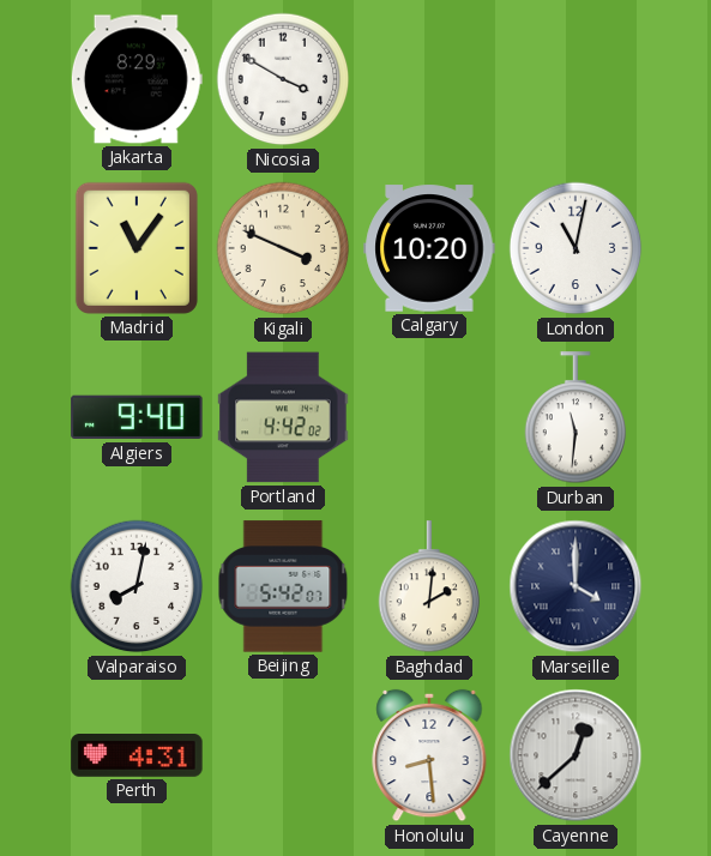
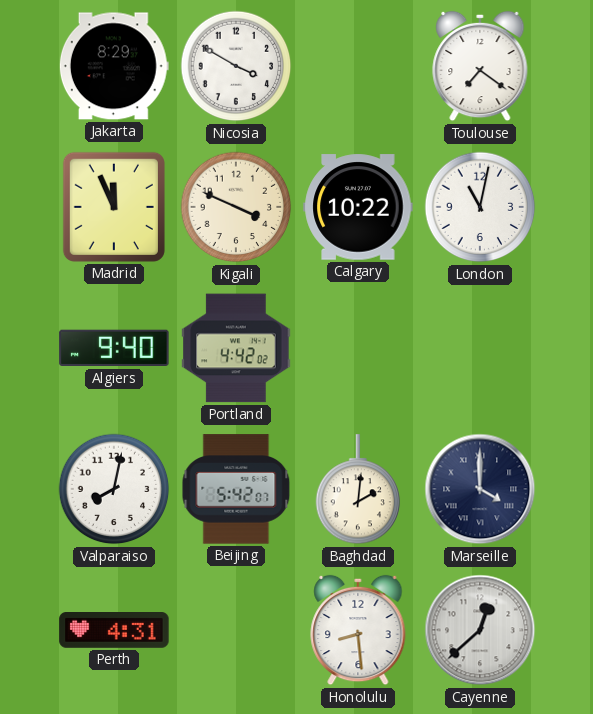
Toulouse: none -> 7:21 (480, 66)
Madrid: 11:06 -> 11:56 (114, 207)
Calgary: 10:20 -> 10:22 (358, 207)
Durban: 11:31 -> none (576, 418)
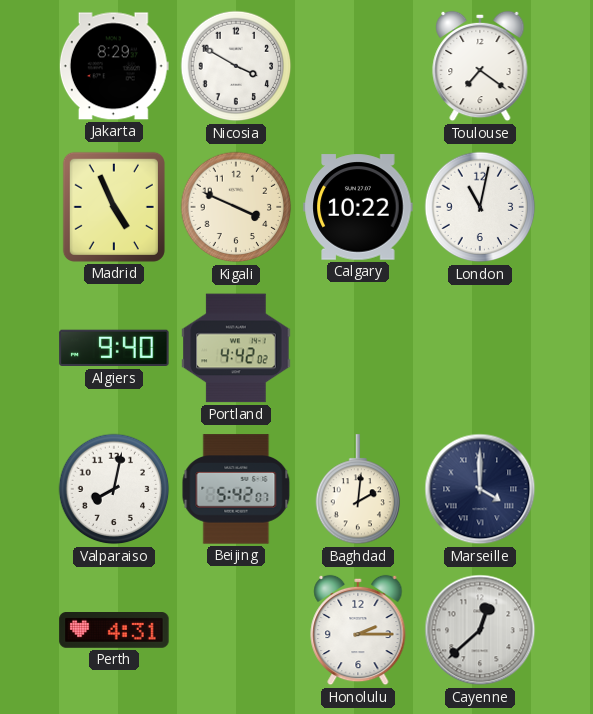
Madrid: 11:56 -> 4:56 (114, 207)
Honolulu: 8:29 -> 2:15 (358, 630)
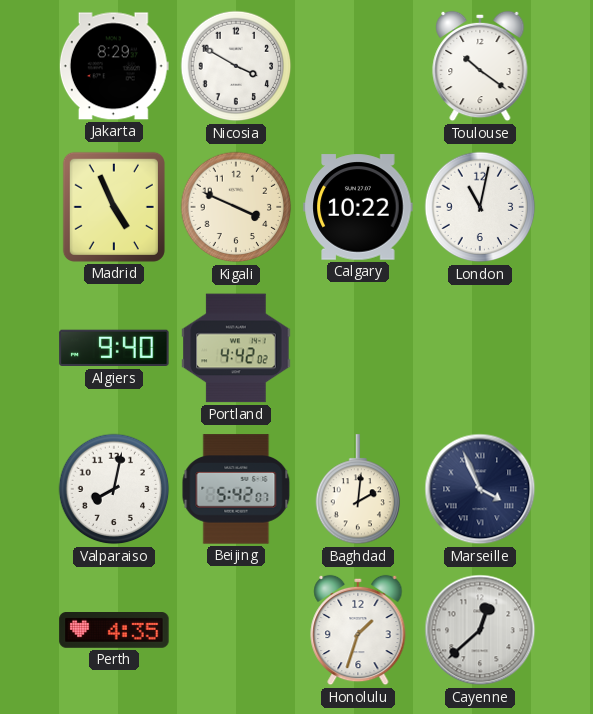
Toulouse: 7:21 -> 10:21 (480, 66)
Marseille: 4:00 -> 3:56 (480, 489)
Perth: 4:31 -> 4:35 (114, 631)
Honolulu: 2:15 -> 1:33 (358, 630)
